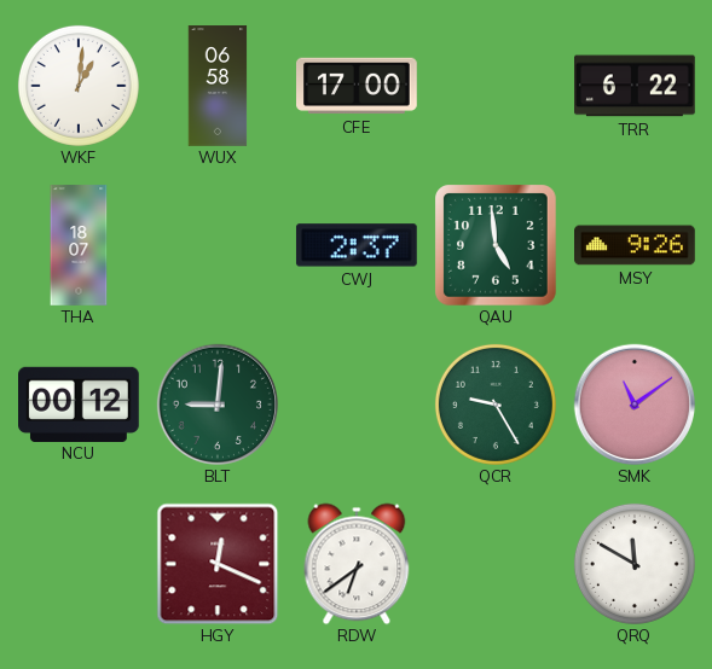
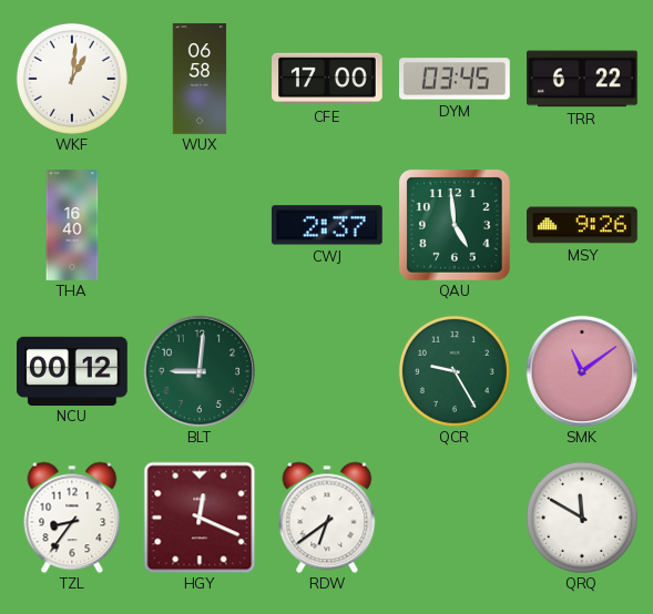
DYM: none -> 03:45 (456, 79)
THA: 18:07 -> 16:40 (72, 225)
TZL: none -> 8:36 (72, 518)
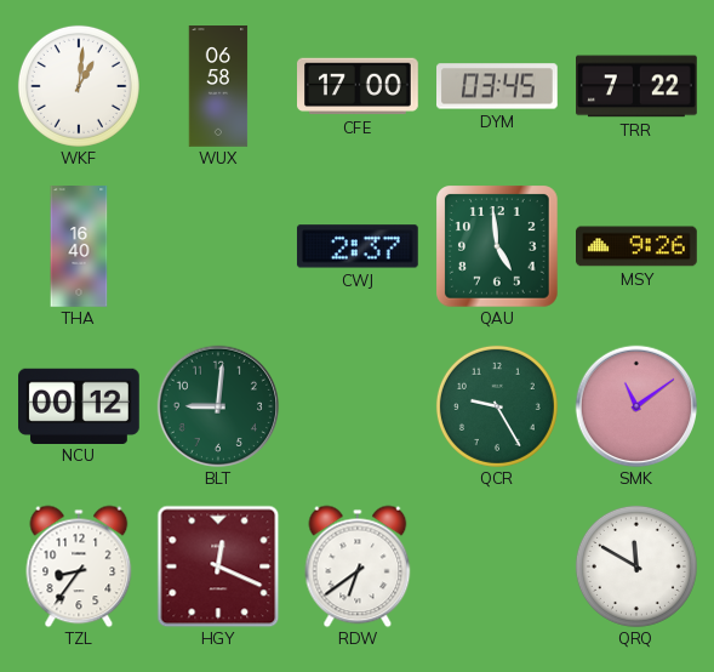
TRR: 6:22 -> 7:22 (638, 86)
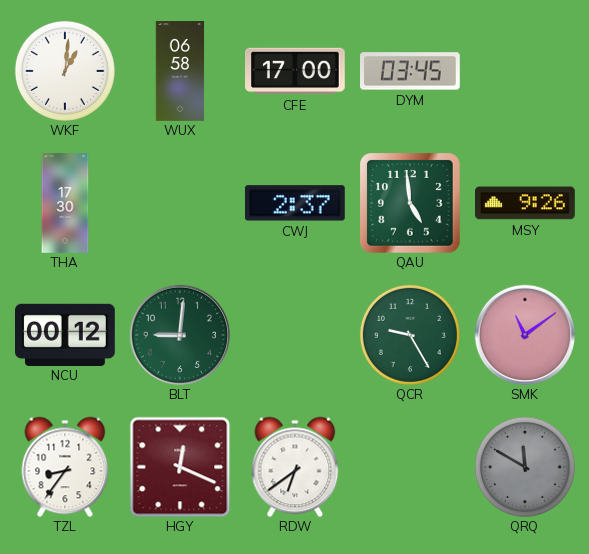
TRR: 7:22 -> none (638, 86)
THA: 16:40 -> 17:30 (65, 203)
QRQ dial: white -> grey (525, 467)
